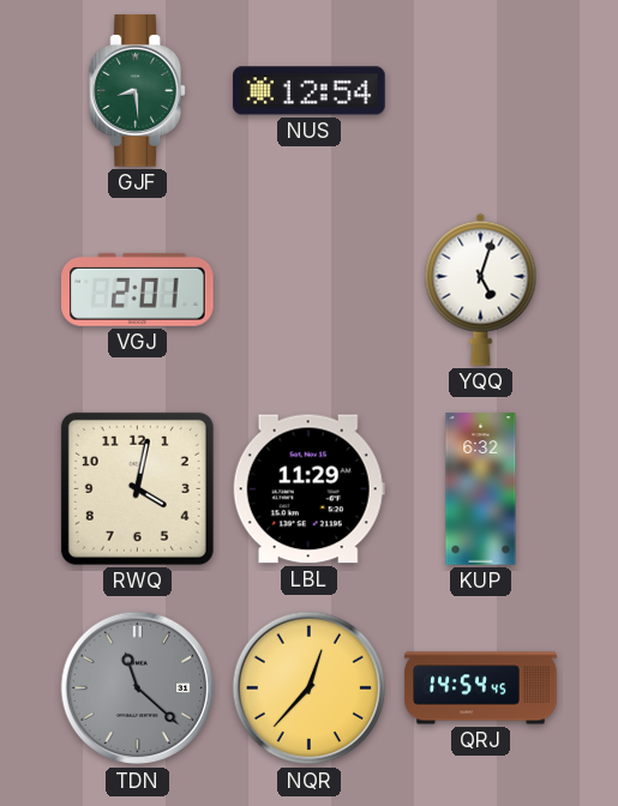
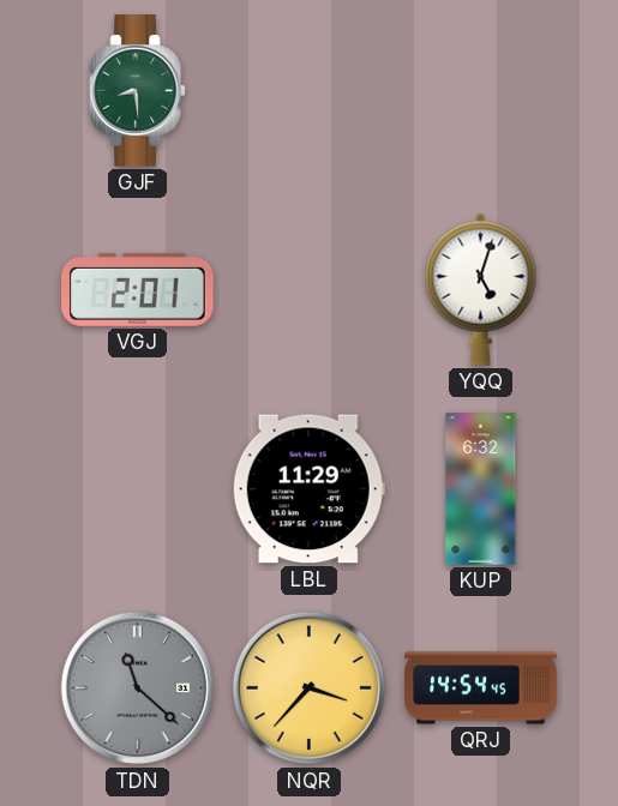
NUS: 12:54 -> none (310, 91)
RWQ: 4:02 -> none (137, 488)
NQR: 12:37 -> 3:37 (310, 688)
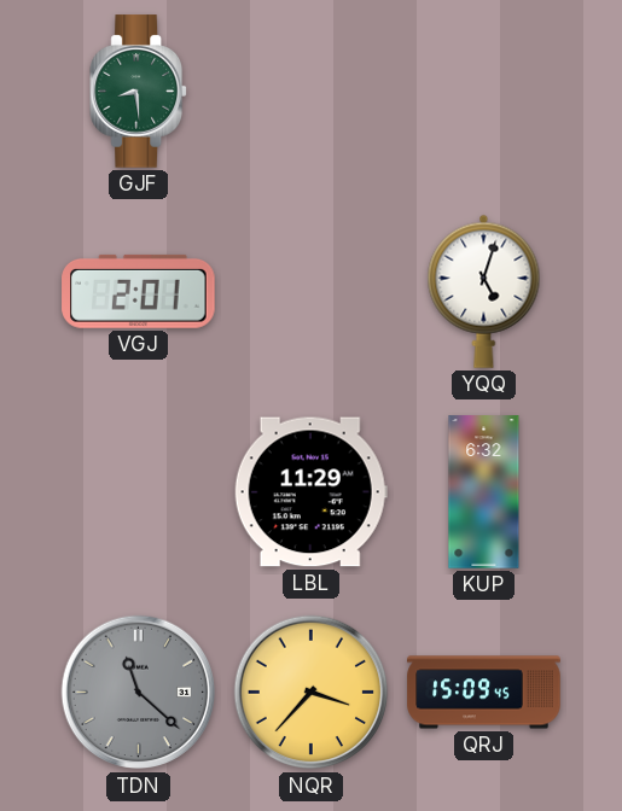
QRJ: 14:54 -> 15:09 (484, 693)
